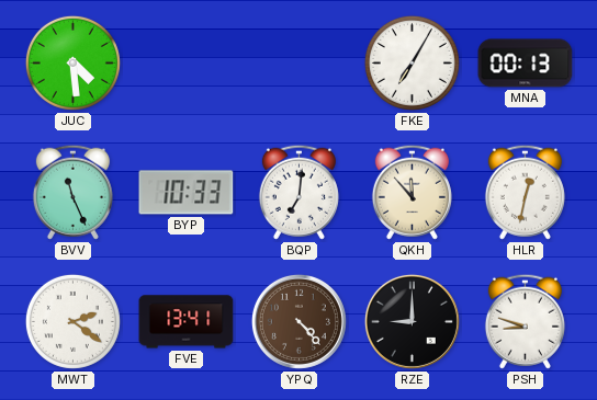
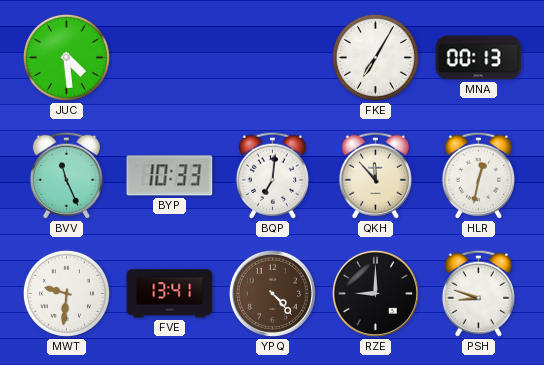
MWT: 2:21 -> 9:31 (66, 293)
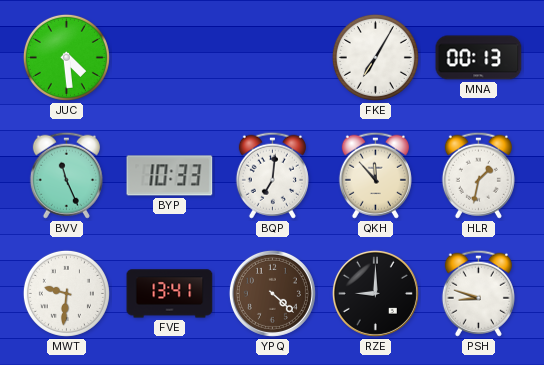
HLR: 12:32 -> 1:32 (478, 175)
YPQ: 4:23 -> 4:22 (272, 293)
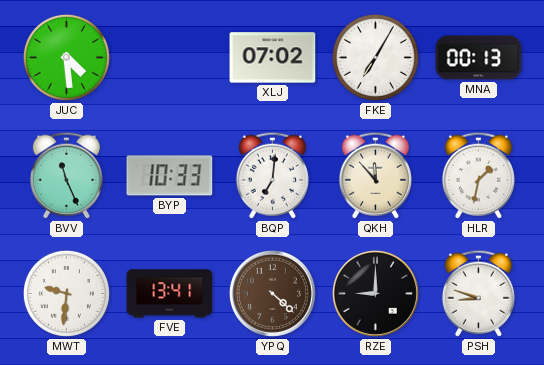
XLJ: none -> 07:02 (273, 58)
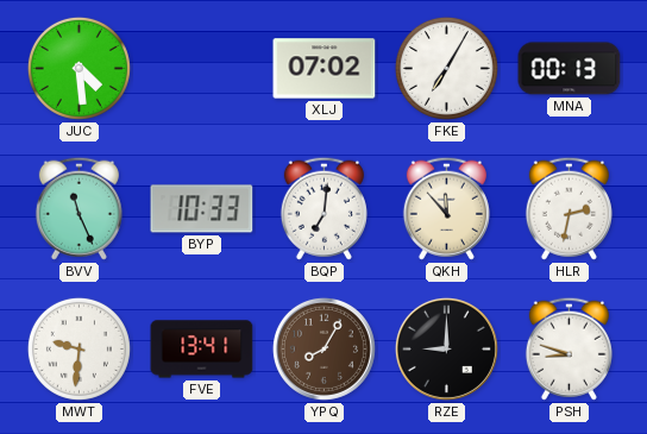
HLR: 1:32 -> 2:32 (569, 208)
YPQ: 4:22 -> 8:05 (323, 348)
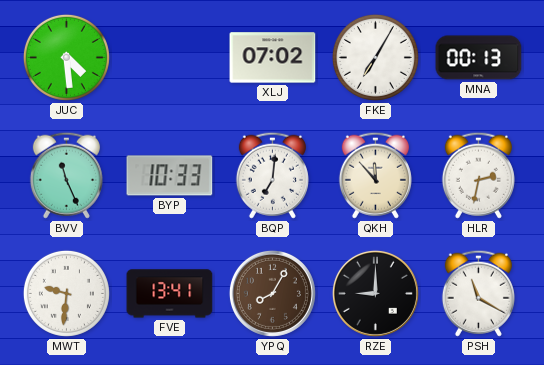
PSH: 8:48 -> 11:20 (478, 293)
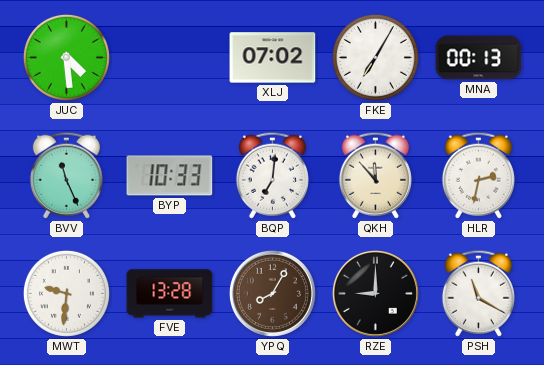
FVE: 13:41 -> 13:28 (170, 294)
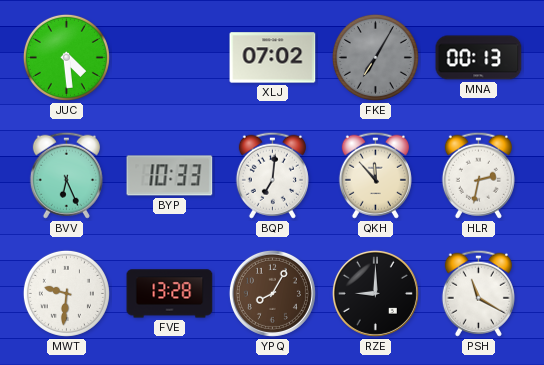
FKE dial: white -> grey (375, 57)
BVV: 11:26 -> 6:26 (66, 175)
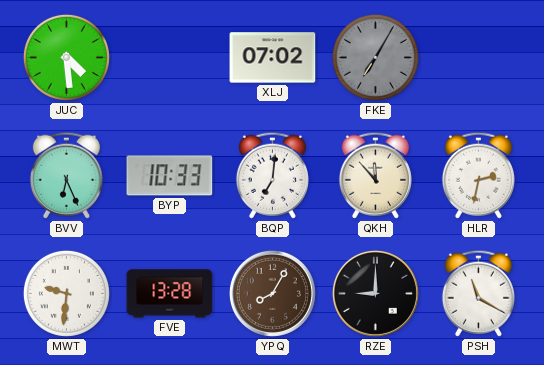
MNA: 00:13 -> none (479, 58)
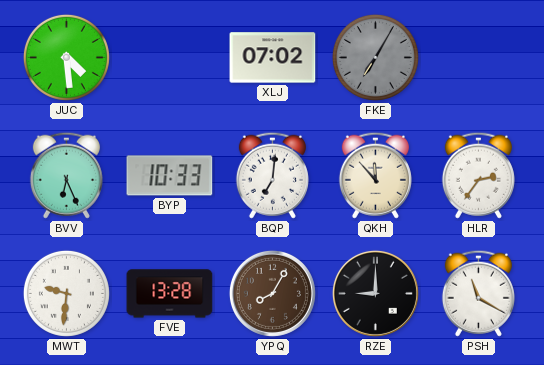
HLR: 2:32 -> 2:36 (478, 175)
